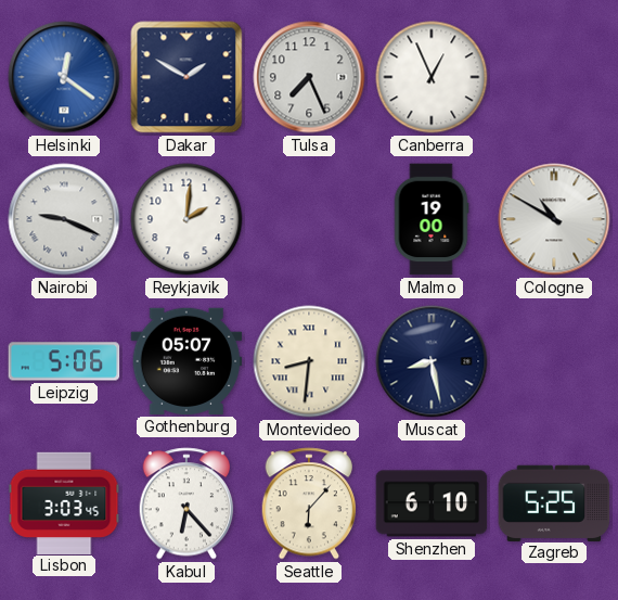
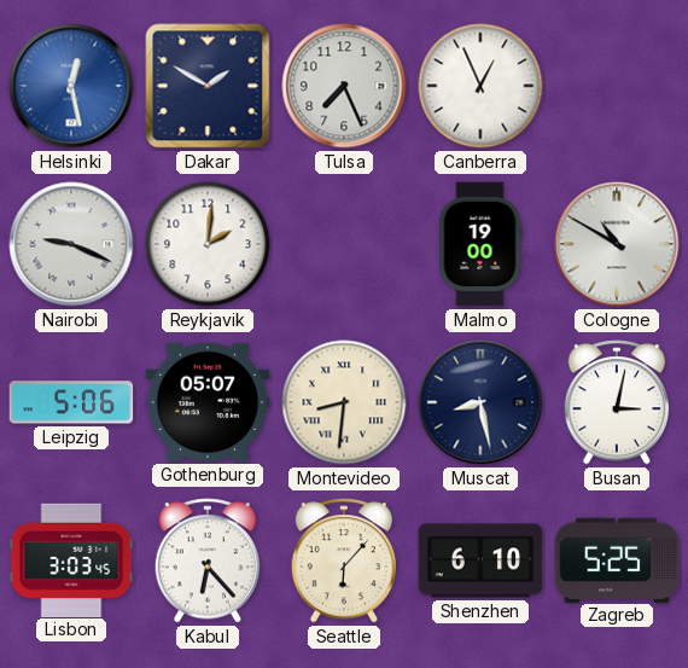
Helsinki: 12:21 -> 12:28 (71, 86)
Busan: none -> 3:02 (617, 402)
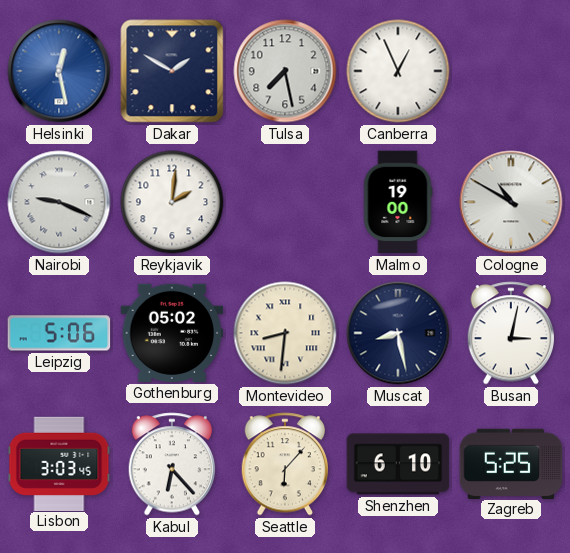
Tulsa: 7:26 -> 7:28 (285, 71)
Gothenburg: 05:07 -> 05:02 (172, 333)
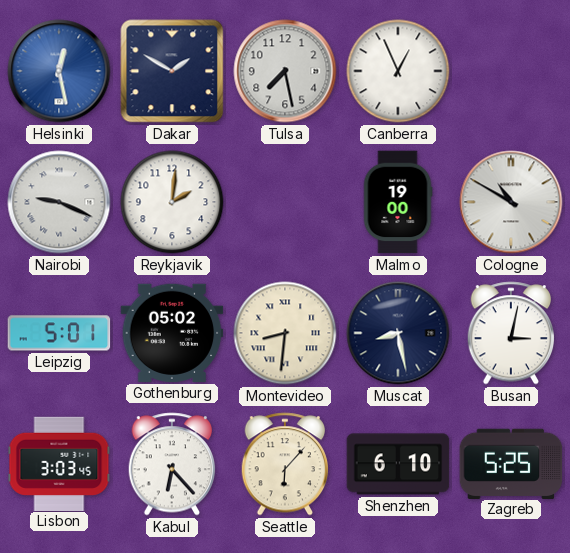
Leipzig: 5:06 -> 5:01 (59, 333)
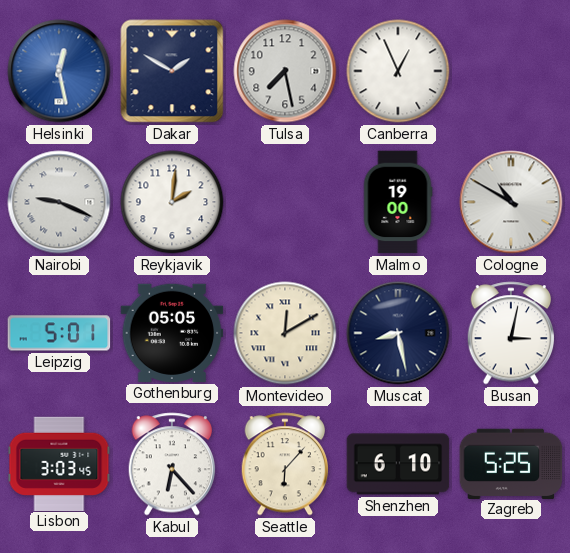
Gothenburg: 05:02 -> 05:05 (172, 333)
Montevideo: 8:31 -> 12:10 (285, 333)
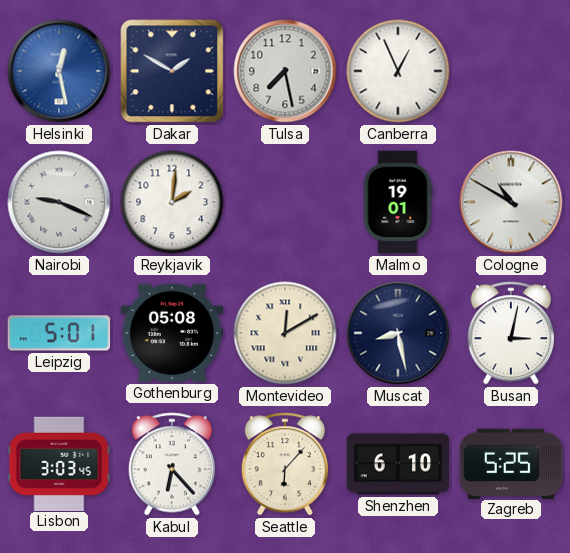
Malmo: 19:00 -> 19:01 (398, 202)
Gothenburg: 05:05 -> 05:08 (172, 333)
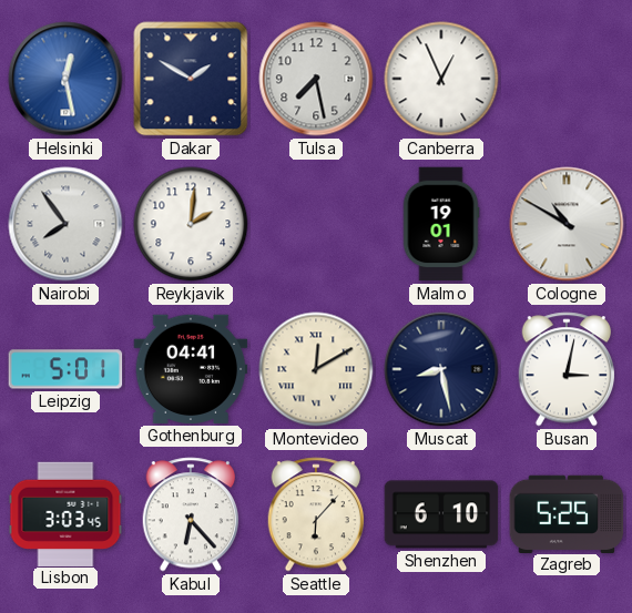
Nairobi: 9:19 -> 7:54 (65, 224)
Gothenburg: 05:08 -> 04:41 (191, 369)
